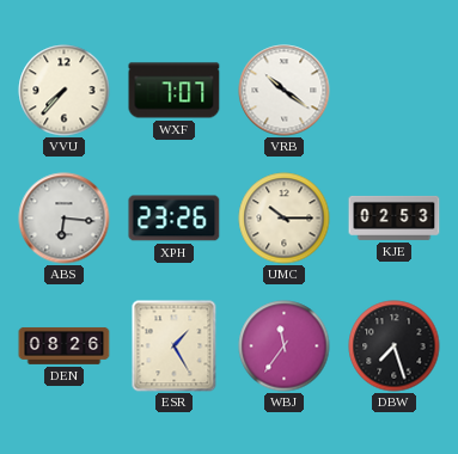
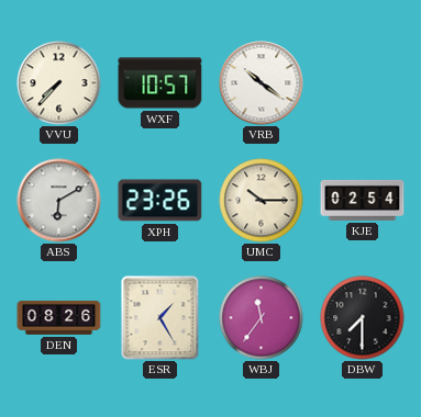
WXF: 7:07 -> 10:57 (160, 83)
ABS: 6:16 -> 6:10 (59, 201)
KJE: 02:53 -> 02:54 (363, 200)
DBW: 7:27 -> 7:30 (363, 318)
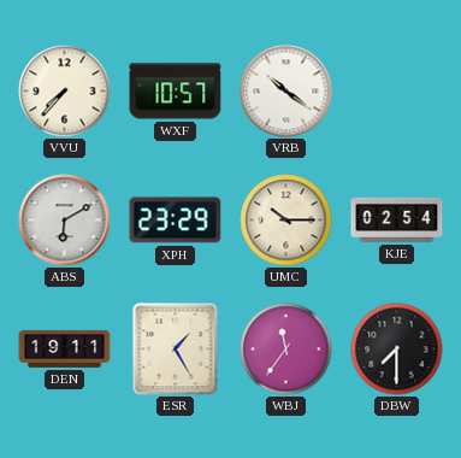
XPH: 23:26 -> 23:29 (176, 221)
DEN: 08:26 -> 19:11 (65, 348)
